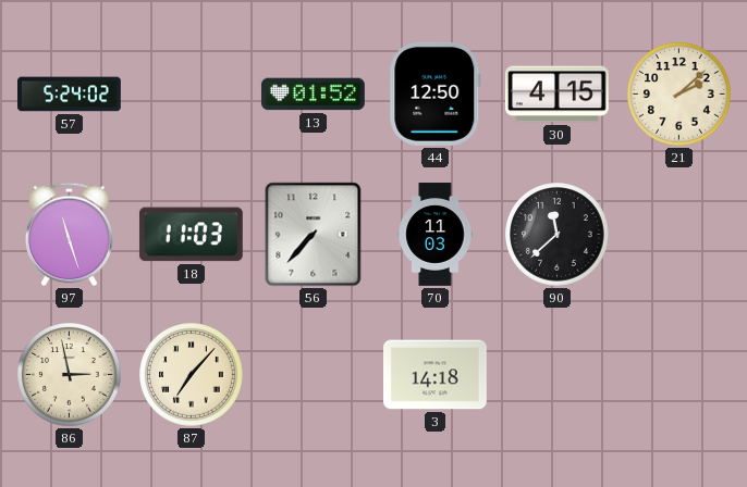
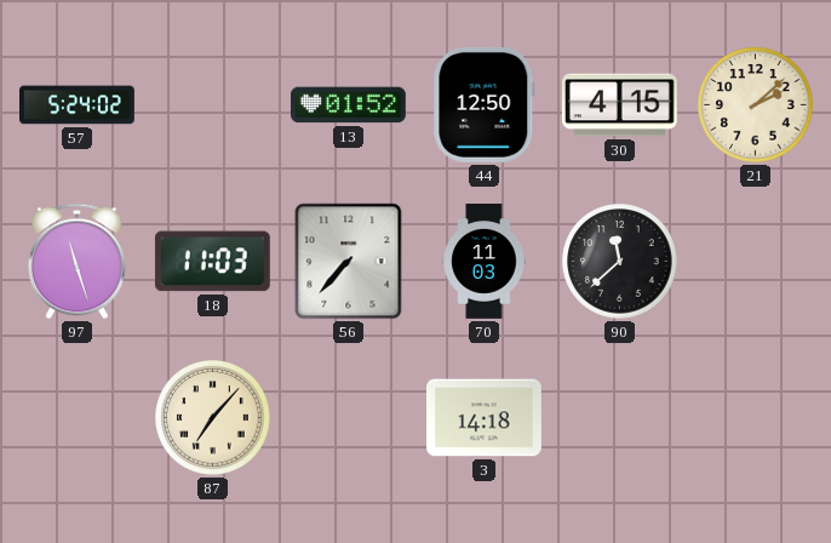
86: 2:58 -> none (70, 375)
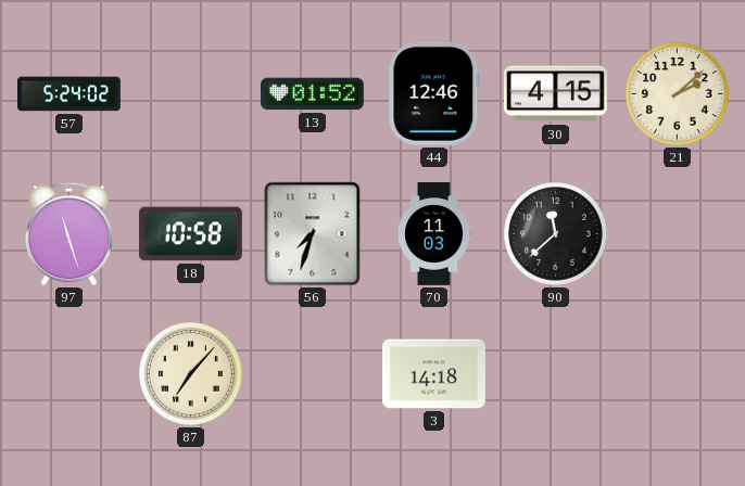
44: 12:50 -> 12:46 (434, 93)
18: 11:03 -> 10:58 (190, 234)
56: 7:37 -> 7:33 (313, 234)
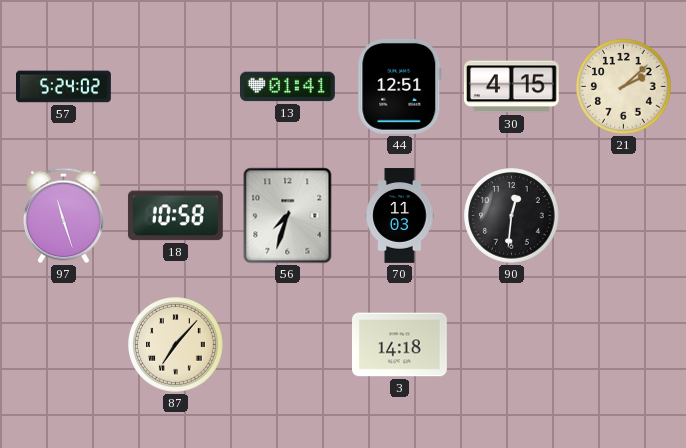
13: 01:52 -> 01:41 (287, 87)
44: 12:46 -> 12:51 (400, 86)
90: 11:38 -> 12:31 (512, 216)
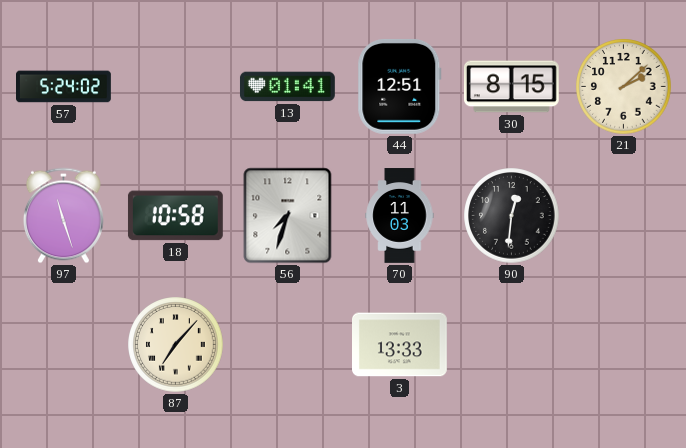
30: 4:15 -> 8:15 (512, 87)
3: 14:18 -> 13:33 (400, 345)
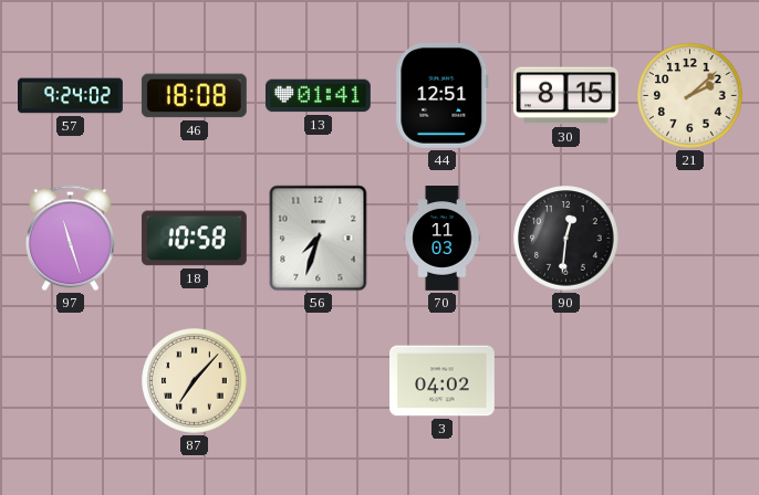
57: 5:24 -> 9:24 (71, 96)
46: none -> 18:08 (194, 96)
3: 13:33 -> 04:02 (443, 381)
